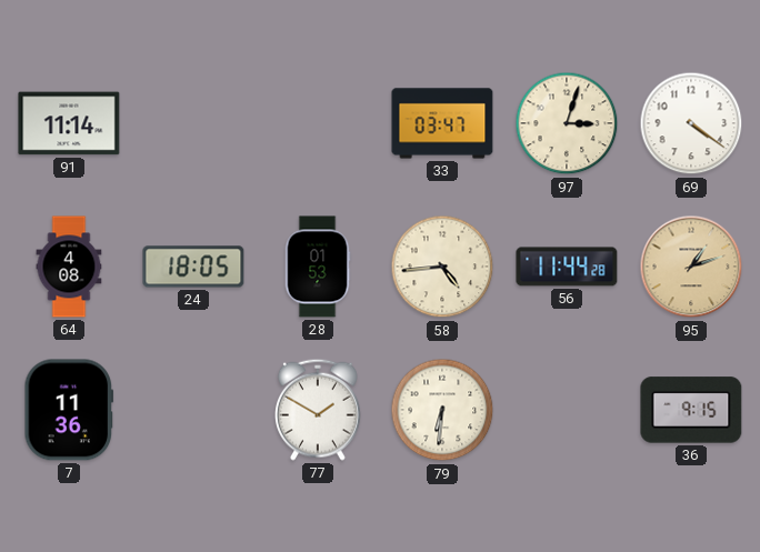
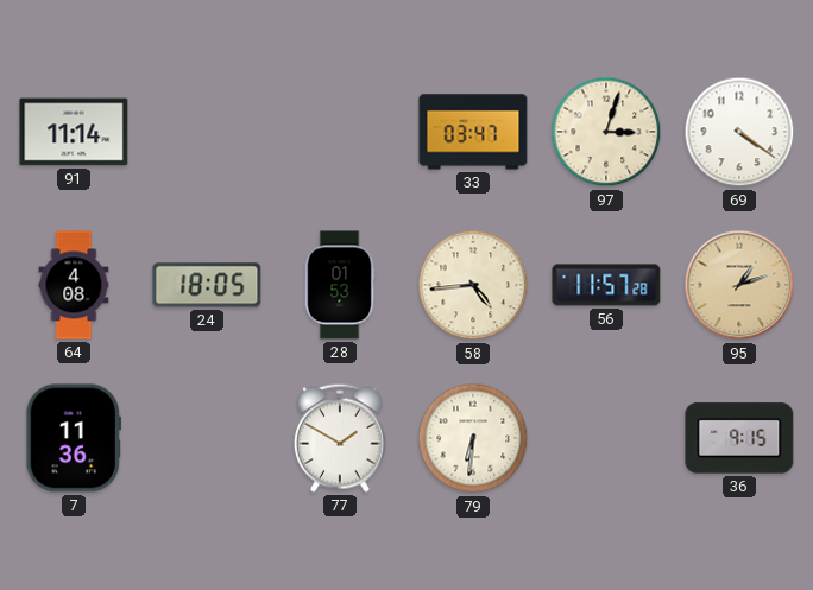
56: 11:44 -> 11:57 (606, 285)
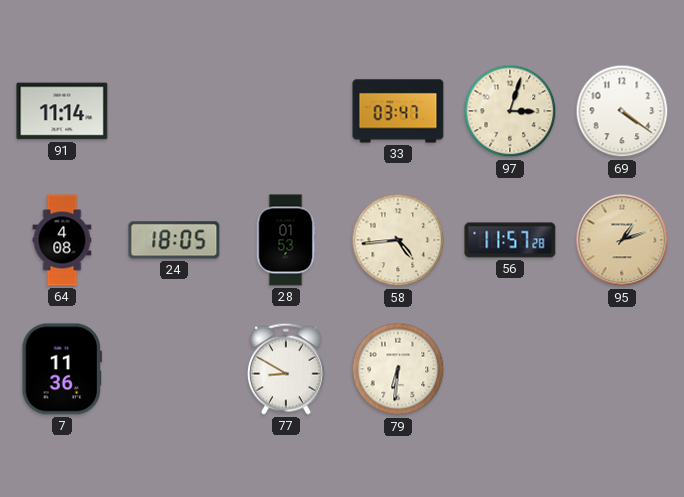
77: 1:50 -> 8:50 (286, 369)
36: 9:15 -> none (739, 438)
